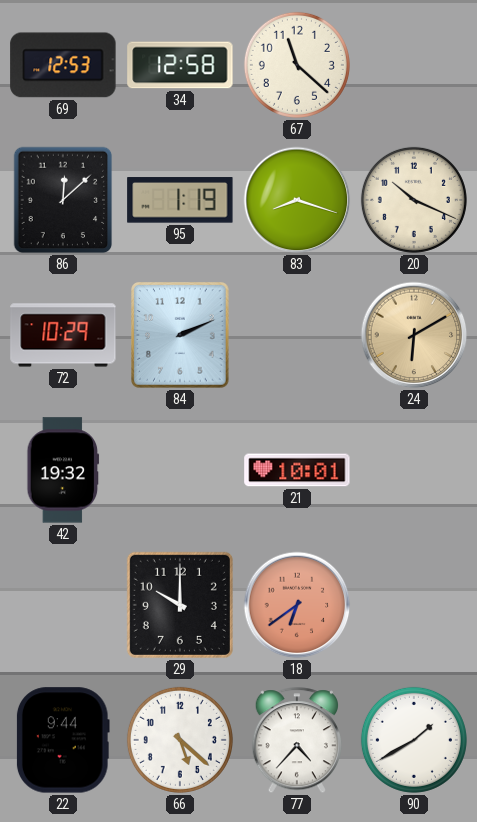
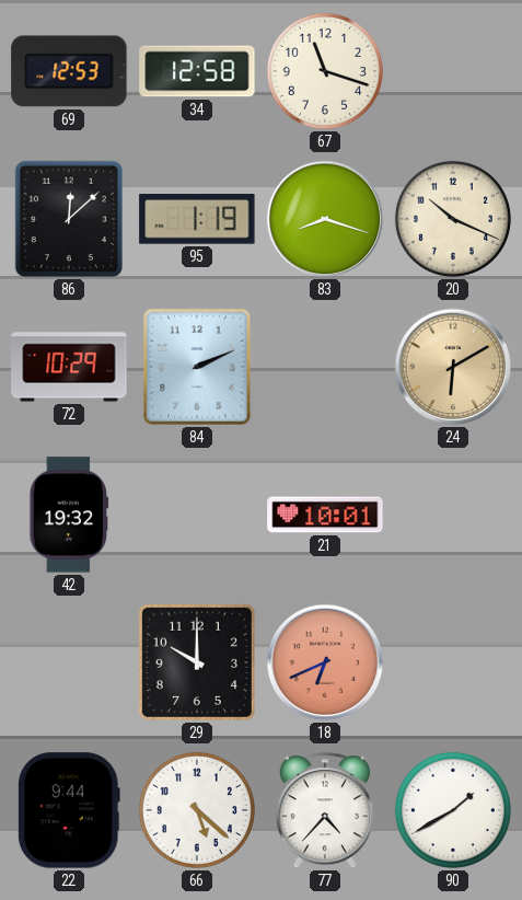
67: 11:22 -> 11:18 (325, 71)
18: 6:39 -> 6:41 (325, 662)
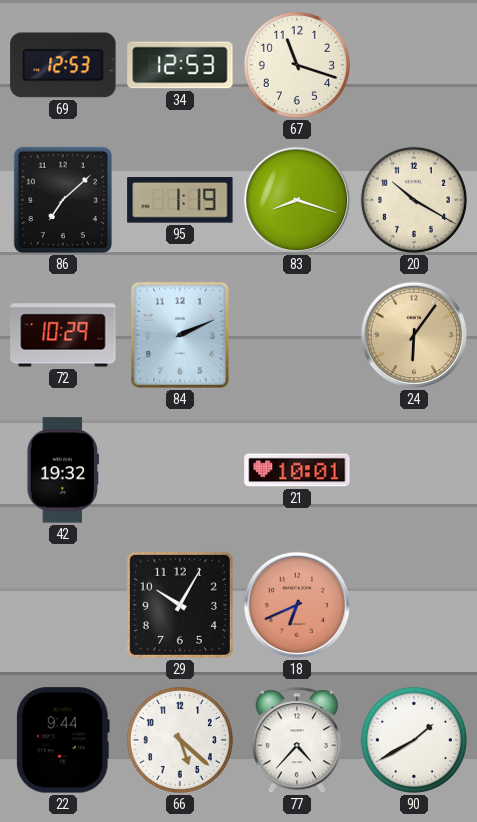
34: 12:58 -> 12:53 (180, 65)
86: 12:08 -> 7:08 (63, 200)
20: 10:19 -> 10:20 (414, 200)
24: 6:10 -> 6:06 (414, 335)
29: 10:00 -> 10:05 (180, 605)
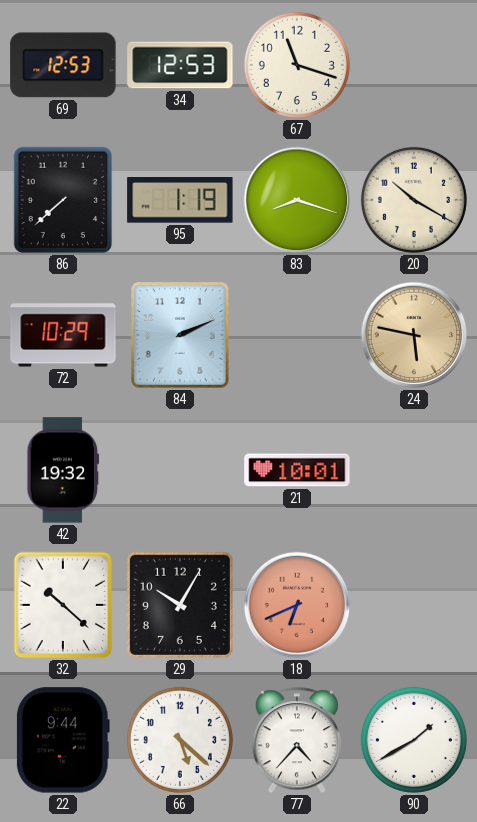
86: 7:08 -> 7:38 (63, 200)
24: 6:06 -> 5:47 (414, 335)
32: none -> 10:22 (63, 605)
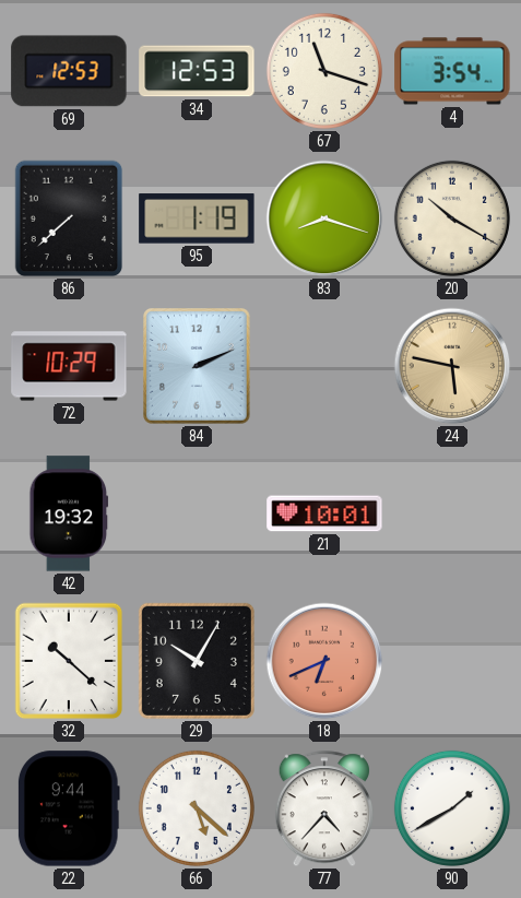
4: none -> 3:54 (452, 71)
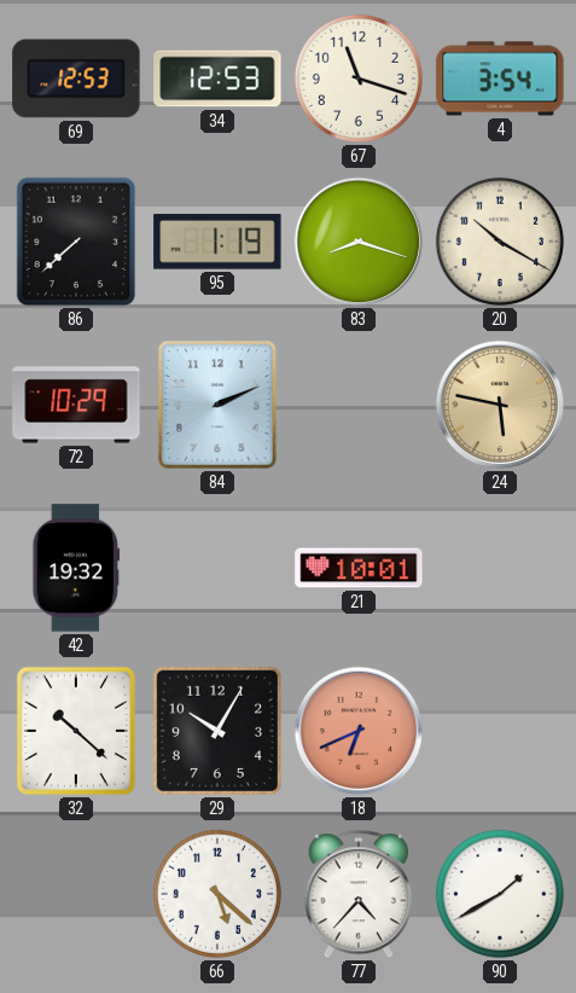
22: 9:44 -> none (69, 808)
